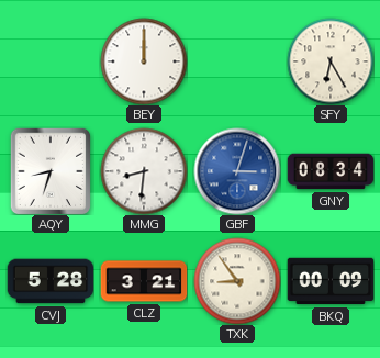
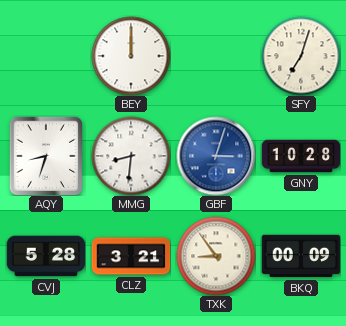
SFY: 6:25 -> 7:03 (301, 56)
GNY: 08:34 -> 10:28 (301, 156)
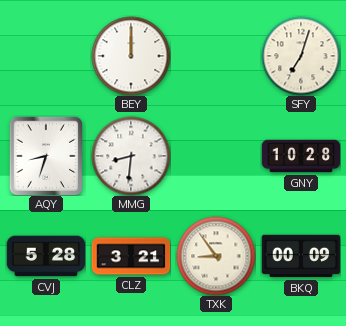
GBF: 3:03 -> none (216, 156)
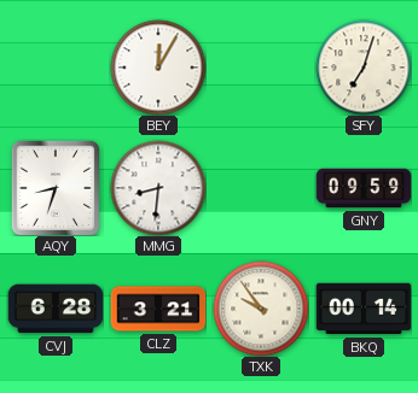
BEY: 12:00 -> 12:05 (158, 68)
GNY: 10:28 -> 09:59 (364, 188)
CVJ: 5:28 -> 6:28 (56, 309)
TXK: 8:54 -> 9:54 (261, 309)
BKQ: 00:09 -> 00:14 (364, 309)
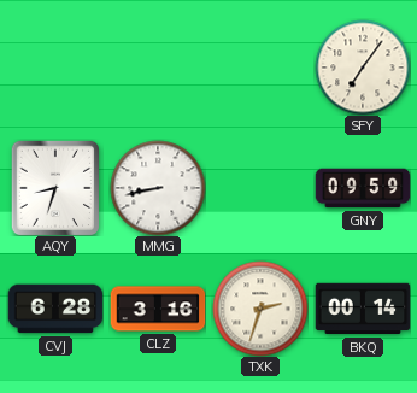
BEY: 12:05 -> none (158, 68)
SFY: 7:03 -> 7:06 (363, 68)
MMG: 8:31 -> 8:43 (158, 188)
CLZ: 3:21 -> 3:16 (158, 309)
TXK: 9:54 -> 2:33 (260, 309)
